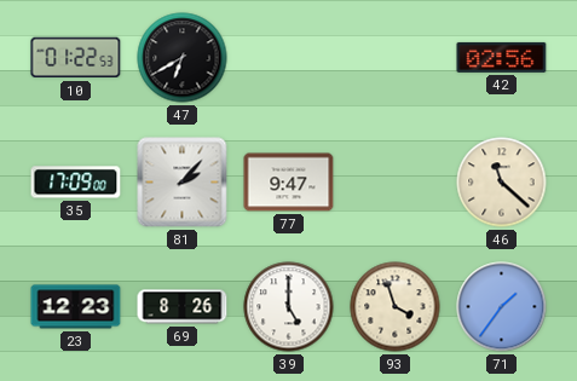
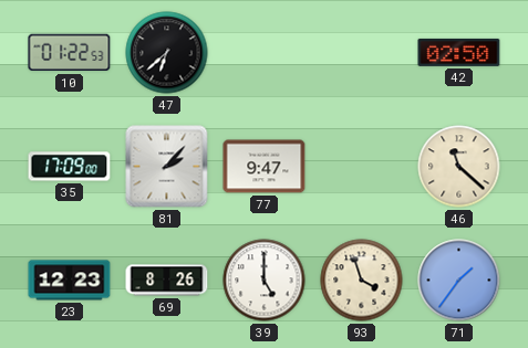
47: 6:40 -> 6:38 (167, 53)
42: 02:56 -> 02:50 (459, 52)
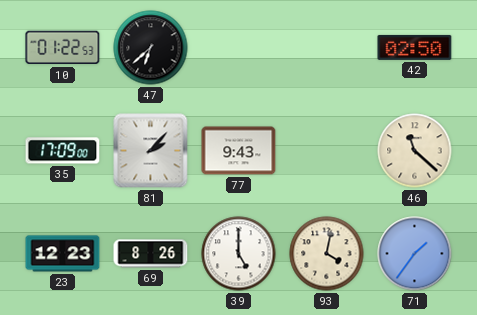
77: 9:47 -> 9:43 (239, 151)
93: 3:57 -> 4:02 (327, 254)
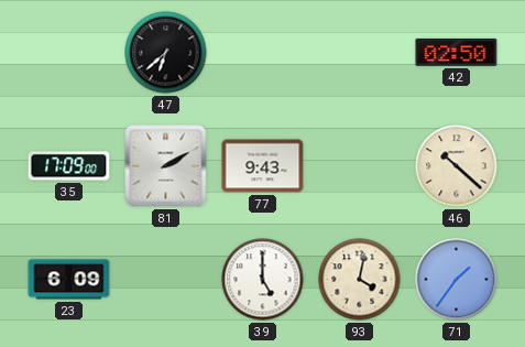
10: 01:22 -> none (63, 48)
81: 2:07 -> 2:10 (166, 166)
46: 11:22 -> 10:22 (457, 166)
23: 12:23 -> 6:09 (69, 280)
69: 8:26 -> none (151, 254)
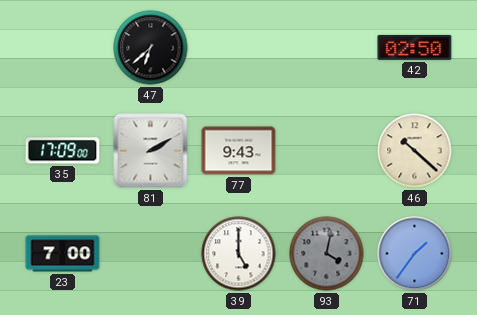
23: 6:09 -> 7:00 (63, 254)
93 dial: cream -> grey (327, 254)
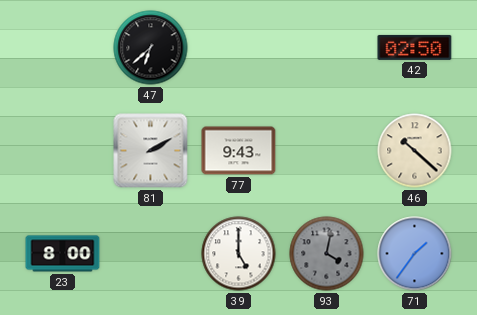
35: 17:09 -> none (63, 151)
23: 7:00 -> 8:00 (63, 254)
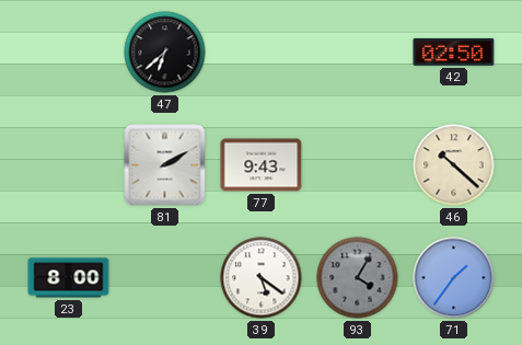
39: 5:00 -> 5:21 (262, 278)
93: 4:02 -> 4:05 (358, 278)
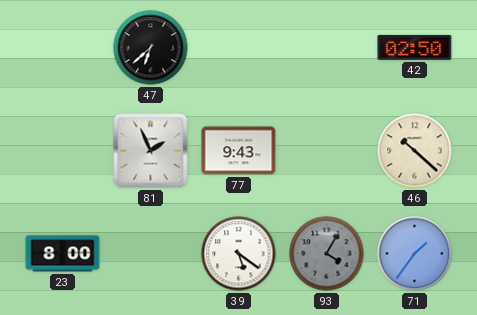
81: 2:10 -> 1:56 (151, 151)
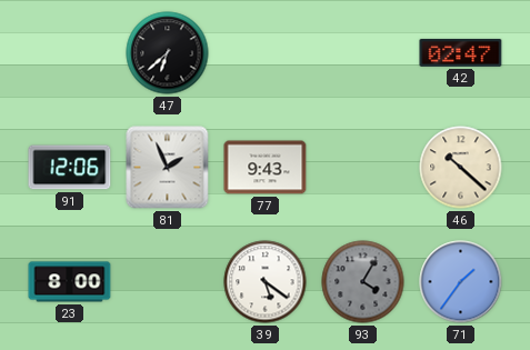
42: 02:50 -> 02:47 (461, 52)
91: none -> 12:06 (70, 168)
